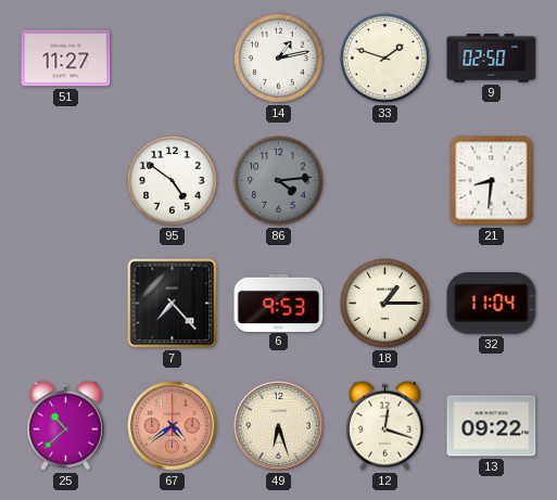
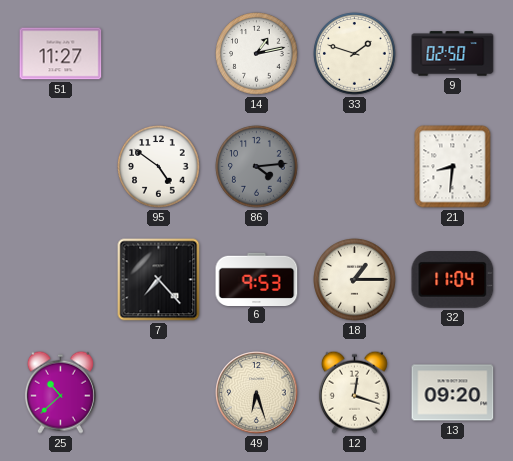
67: 4:39 -> none (173, 426)
13: 09:22 -> 09:20 (453, 393)
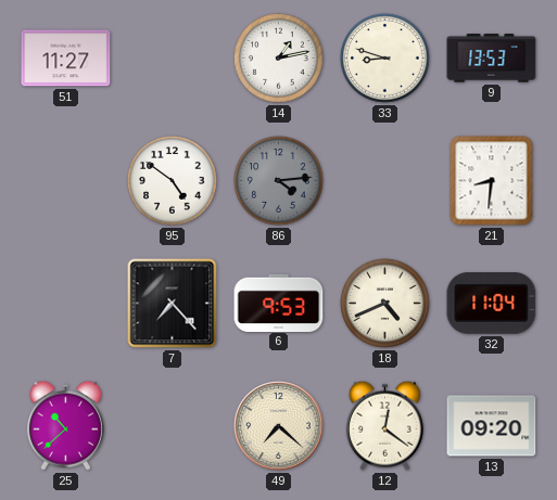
33: 1:48 -> 8:48 (385, 59)
9: 02:50 -> 13:53 (492, 59)
18: 1:15 -> 4:41 (385, 304)
49: 6:27 -> 7:22 (279, 426)
12: 12:18 -> 12:21 (384, 425)
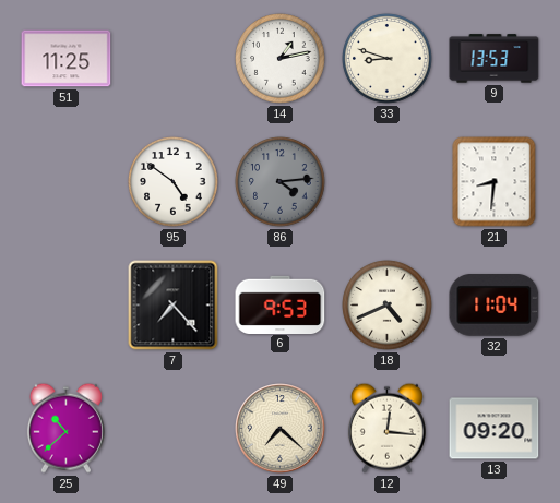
51: 11:27 -> 11:25 (67, 59)
12: 12:21 -> 12:16 (386, 428)
